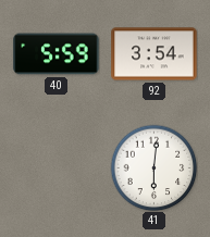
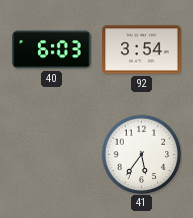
40: 5:59 -> 6:03 (52, 50)
41: 6:01 -> 5:36 (141, 154)
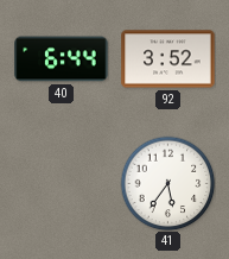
40: 6:03 -> 6:44 (62, 59)
92: 3:54 -> 3:52 (168, 59)
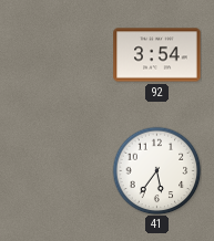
40: 6:44 -> none (62, 59)
92: 3:52 -> 3:54 (157, 55)
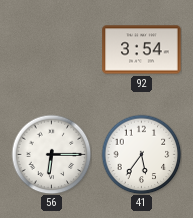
56: none -> 6:15 (51, 154)
